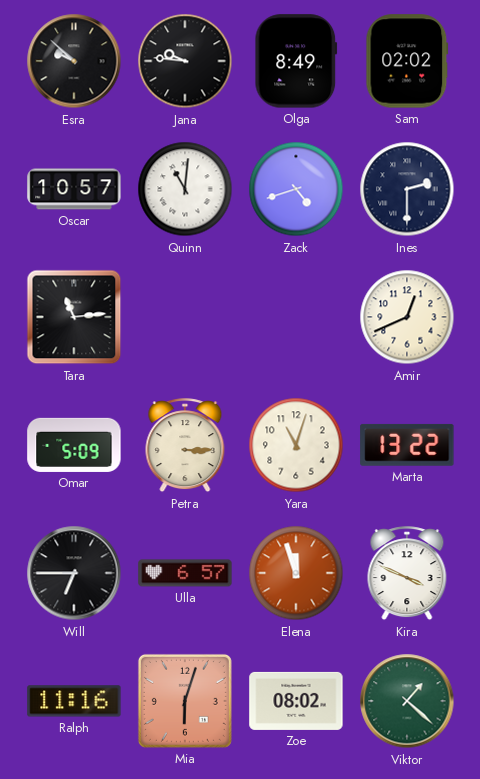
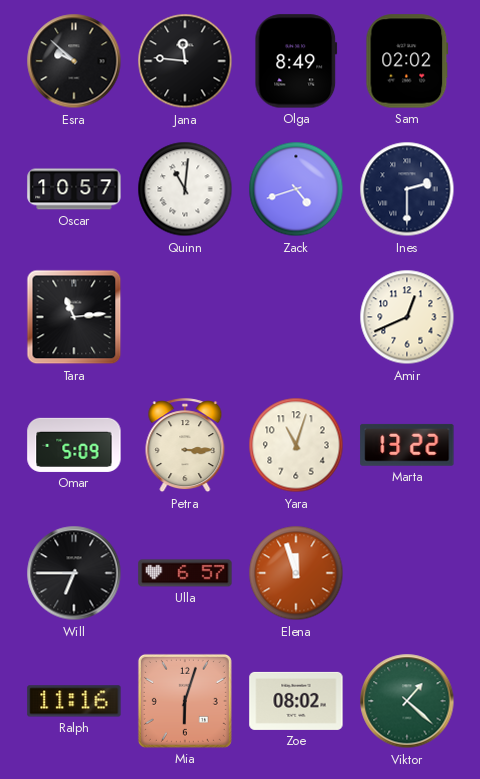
Jana: 9:46 -> 11:46 (185, 61)
Kira: 3:49 -> none (407, 574)
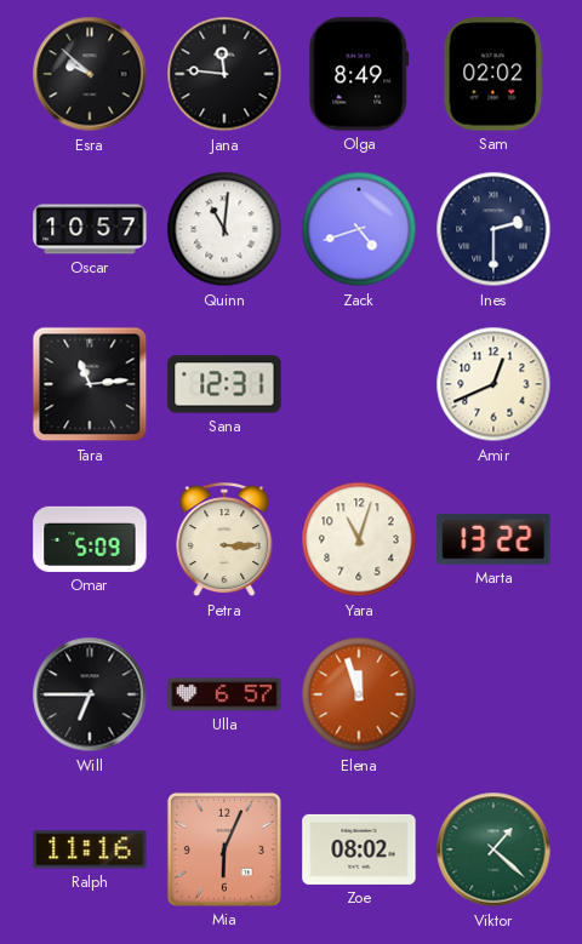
Sana: none -> 12:31 (224, 384)
Mia: 6:03 -> 6:04 (224, 849)
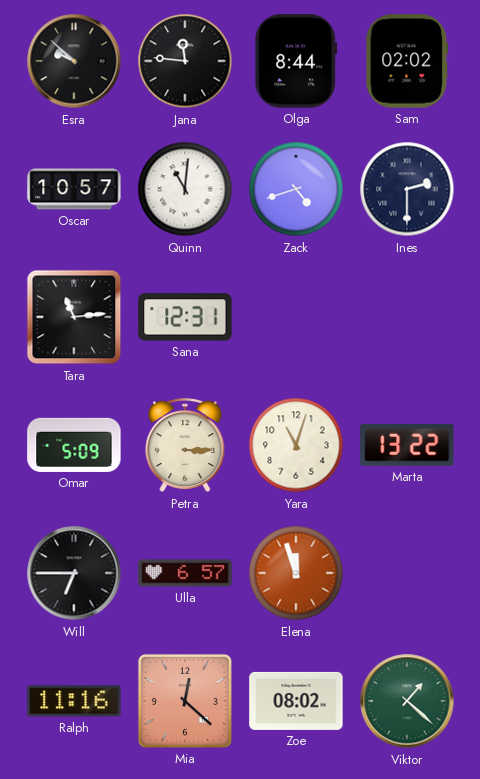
Olga: 8:49 -> 8:44 (296, 61)
Amir: 12:41 -> none (493, 384)
Mia: 6:04 -> 12:22 (185, 701)
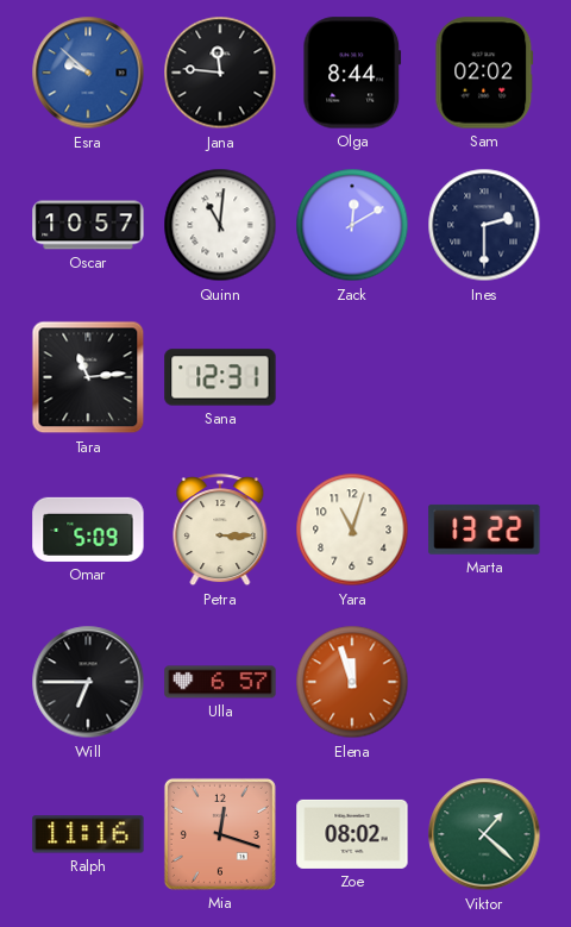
Esra dial: black -> blue (88, 73)
Zack: 4:42 -> 12:10 (352, 225)
Mia: 12:22 -> 12:18 (220, 834)
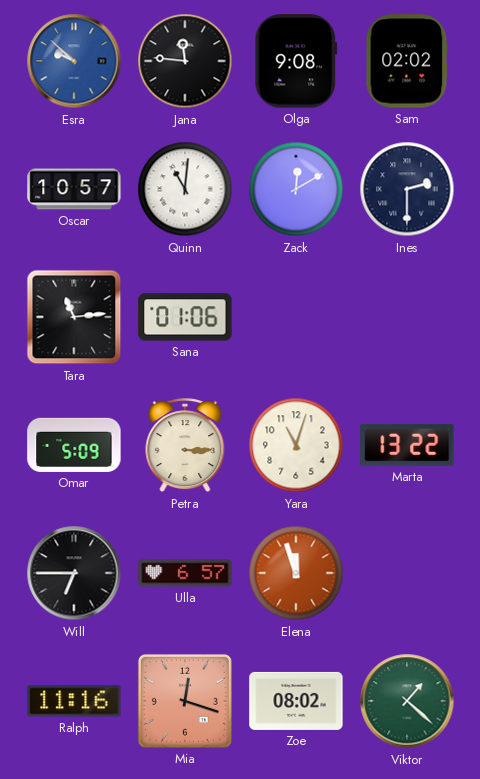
Olga: 8:44 -> 9:08 (296, 61)
Sana: 12:31 -> 01:06 (185, 317)
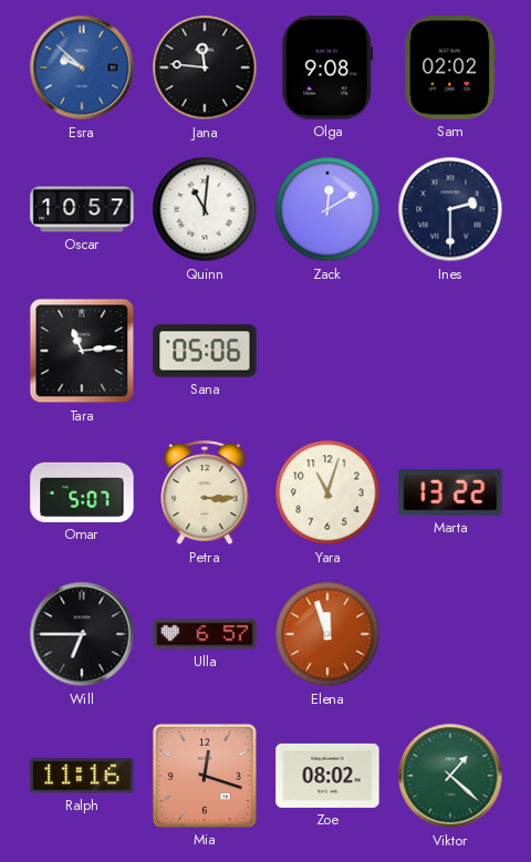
Sana: 01:06 -> 05:06 (205, 351)
Omar: 5:09 -> 5:07 (82, 492)
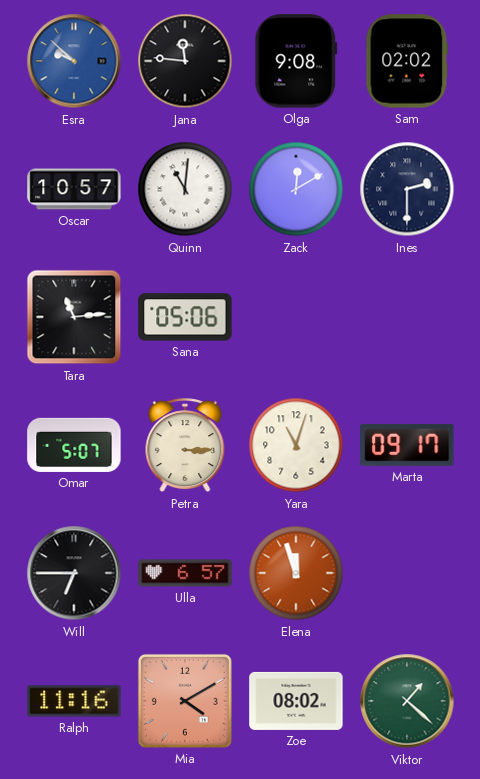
Marta: 13:22 -> 09:17 (407, 445)
Mia: 12:18 -> 4:10 (185, 701)
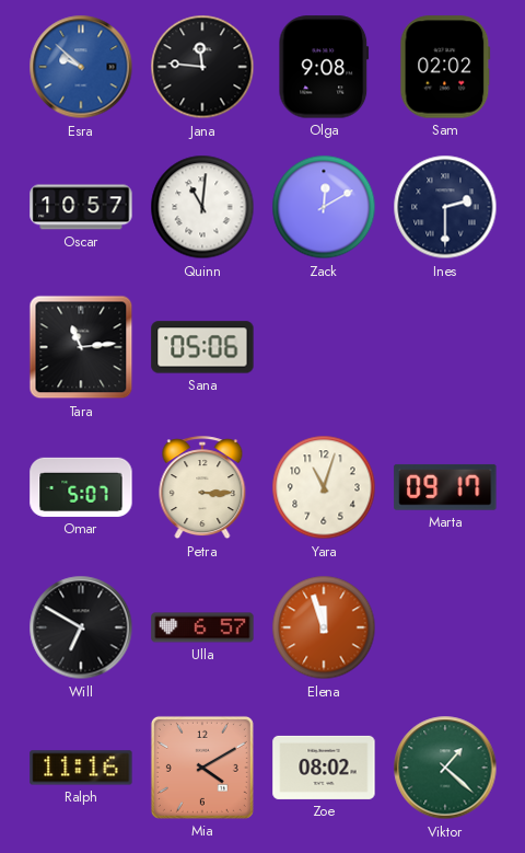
Will: 6:45 -> 6:50 (81, 627)
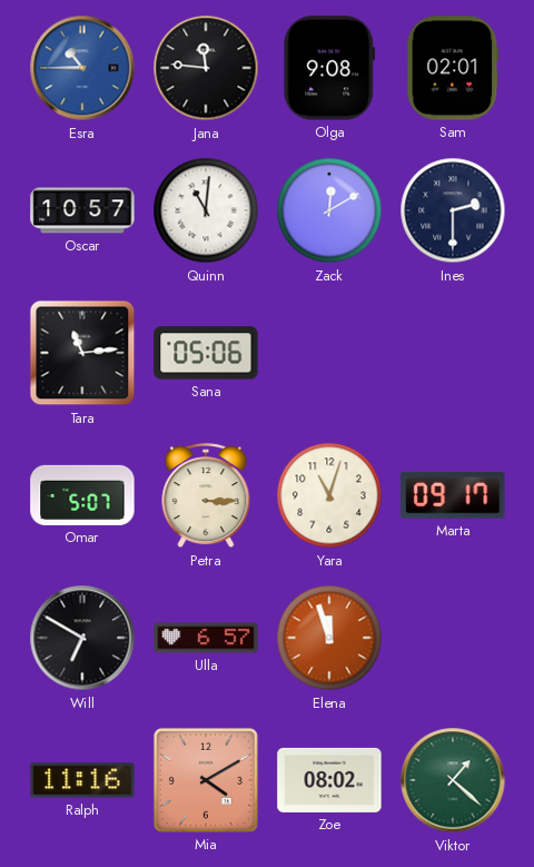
Esra: 9:52 -> 10:45 (82, 68)
Sam: 02:02 -> 02:01 (453, 68)
